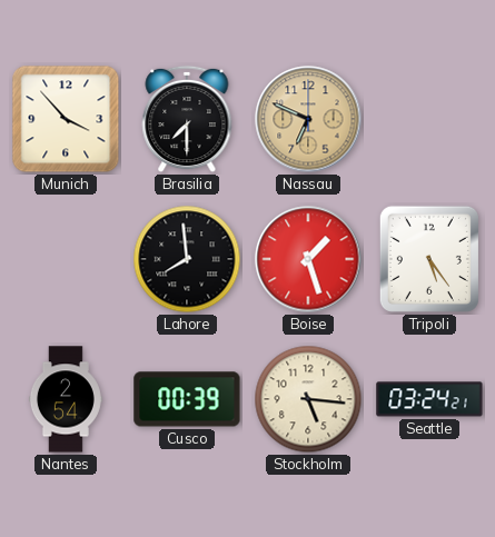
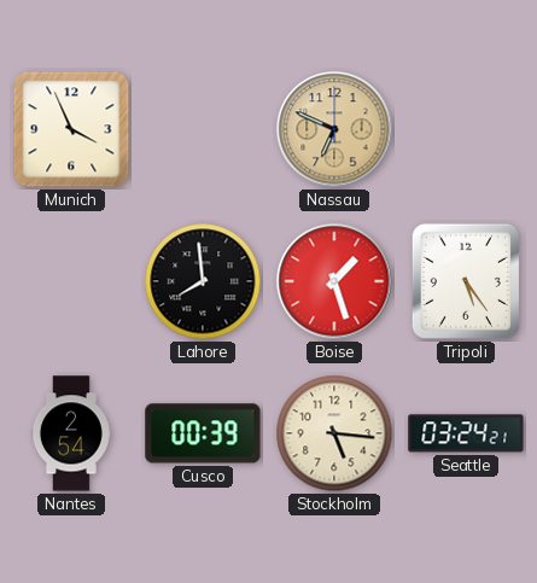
Munich: 3:53 -> 3:56 (71, 129)
Brasilia: 7:30 -> none (187, 119)
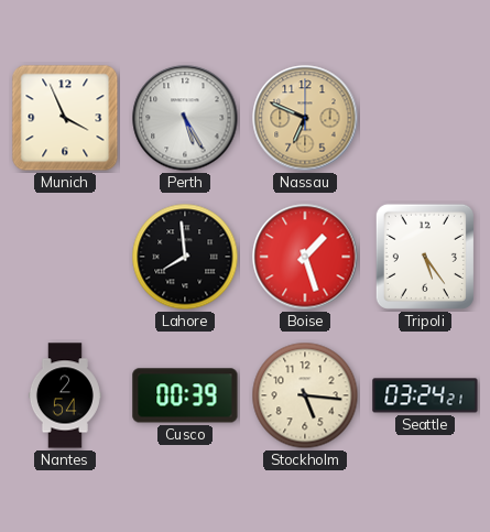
Perth: none -> 5:25 (185, 118)
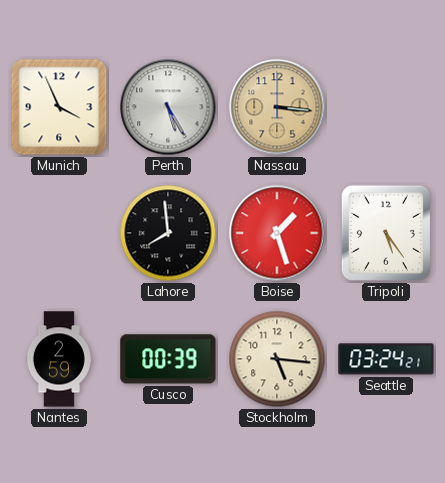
Nassau: 6:49 -> 3:16 (277, 107)
Nantes: 2:54 -> 2:59 (59, 359)
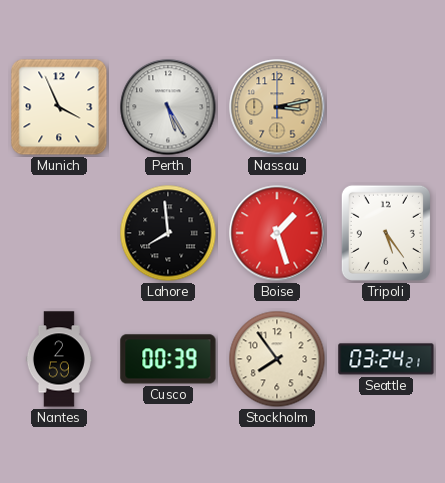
Nassau: 3:16 -> 3:13 (277, 107)
Stockholm: 5:16 -> 7:54 (277, 359)
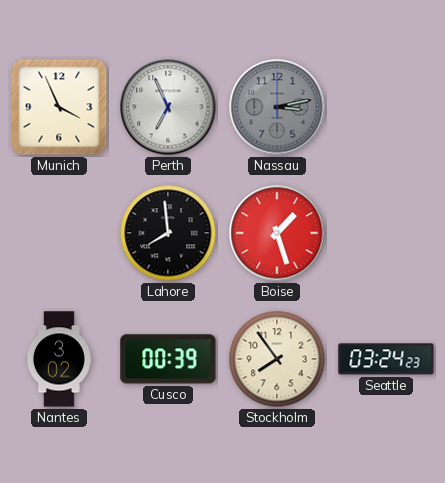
Perth: 5:25 -> 6:56 (168, 107)
Nassau dial: champagne -> grey (277, 107)
Tripoli: 5:24 -> none (386, 233)
Nantes: 2:59 -> 3:02 (59, 359)
Seattle: 03:24:21 -> 03:24:23 (386, 359)
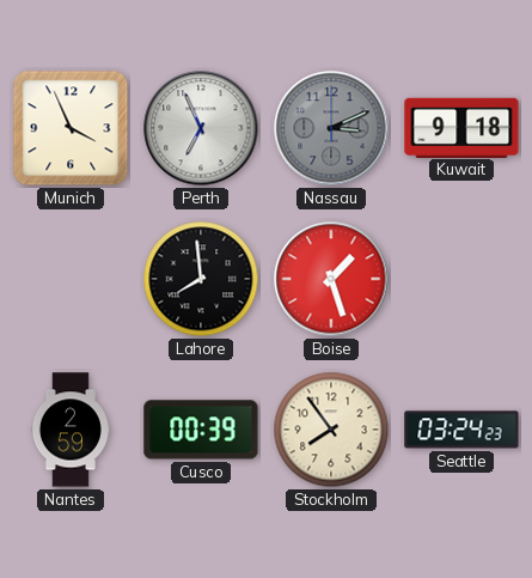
Nassau: 3:13 -> 3:11 (331, 128)
Kuwait: none -> 9:18 (461, 127)
Nantes: 3:02 -> 2:59 (71, 430)
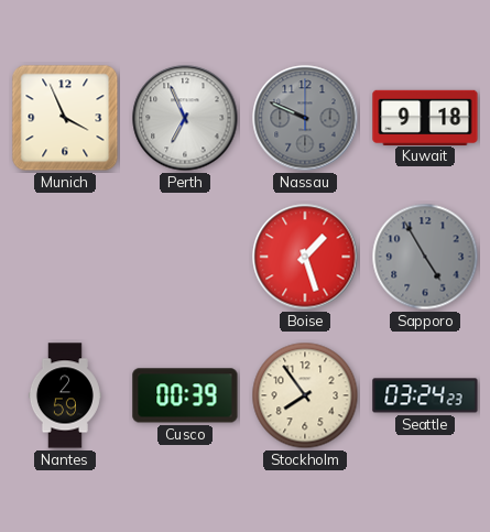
Nassau: 3:11 -> 9:49 (305, 118)
Lahore: 7:59 -> none (201, 279)
Sapporo: none -> 4:55 (425, 257)
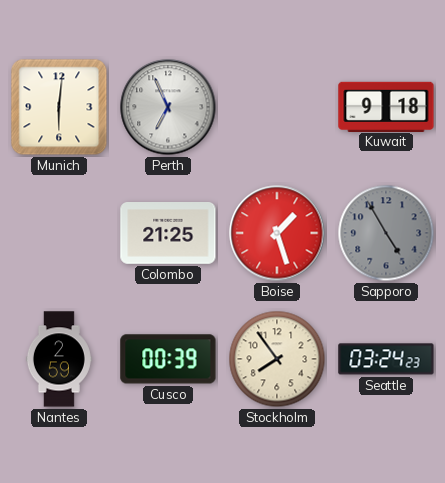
Munich: 3:56 -> 6:01 (59, 107)
Nassau: 9:49 -> none (305, 118)
Colombo: none -> 21:25 (168, 234)
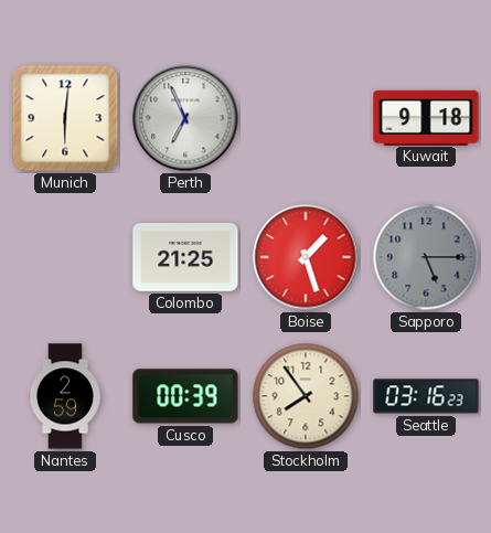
Sapporo: 4:55 -> 5:15 (426, 257)
Seattle: 03:24 -> 03:16 (426, 396)
